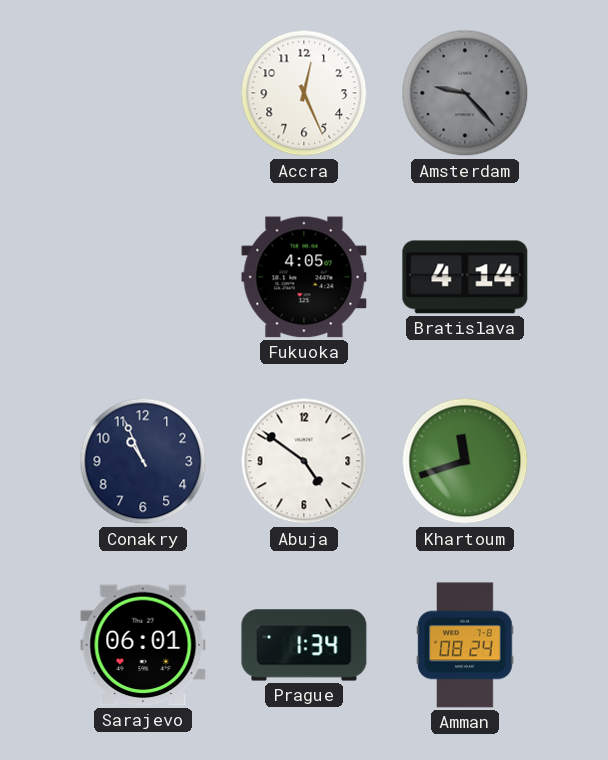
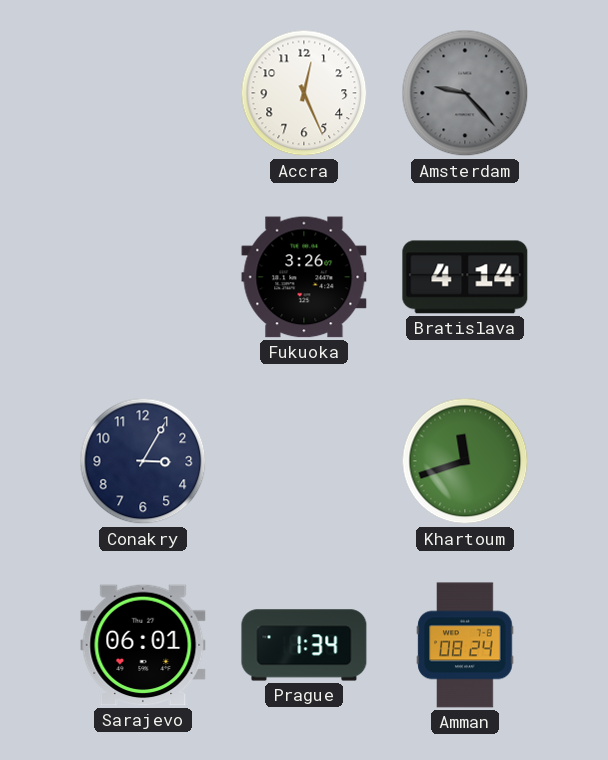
Fukuoka: 4:05 -> 3:26 (304, 277)
Conakry: 10:56 -> 3:05 (143, 461)
Abuja: 4:51 -> none (304, 461)
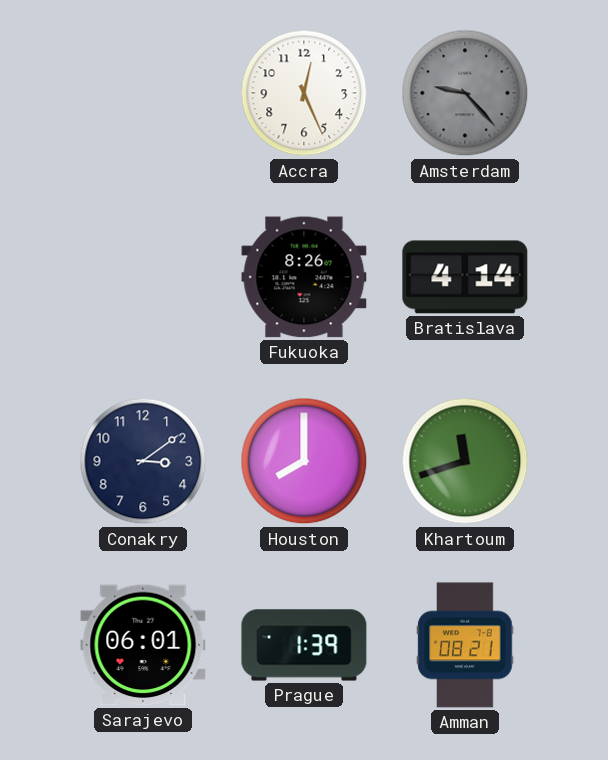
Fukuoka: 3:26 -> 8:26 (304, 277)
Conakry: 3:05 -> 3:09 (143, 461)
Houston: none -> 8:00 (304, 461)
Prague: 1:34 -> 1:39 (304, 645)
Amman: 08:24 -> 08:21 (465, 645)
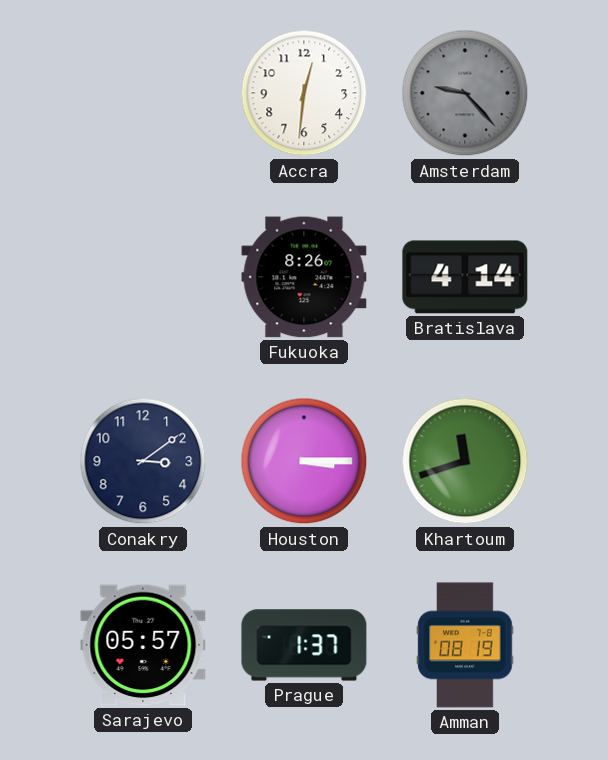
Accra: 12:26 -> 12:31 (304, 93)
Houston: 8:00 -> 3:15 (304, 461)
Sarajevo: 06:01 -> 05:57 (143, 645)
Prague: 1:39 -> 1:37 (304, 645)
Amman: 08:21 -> 08:19 (465, 645)
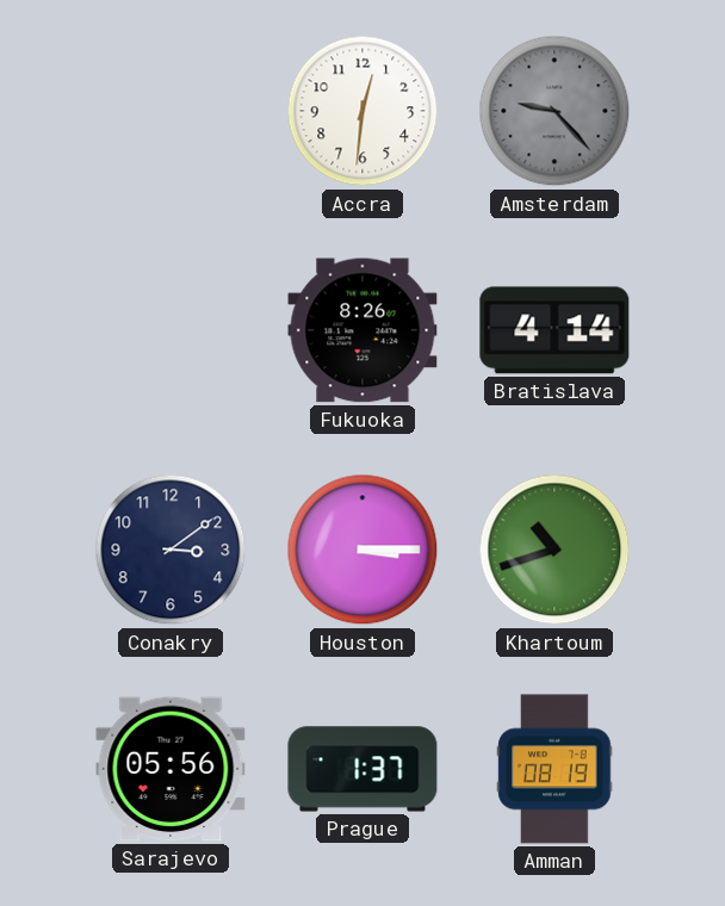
Khartoum: 11:42 -> 10:42 (554, 550)
Sarajevo: 05:57 -> 05:56 (171, 769)
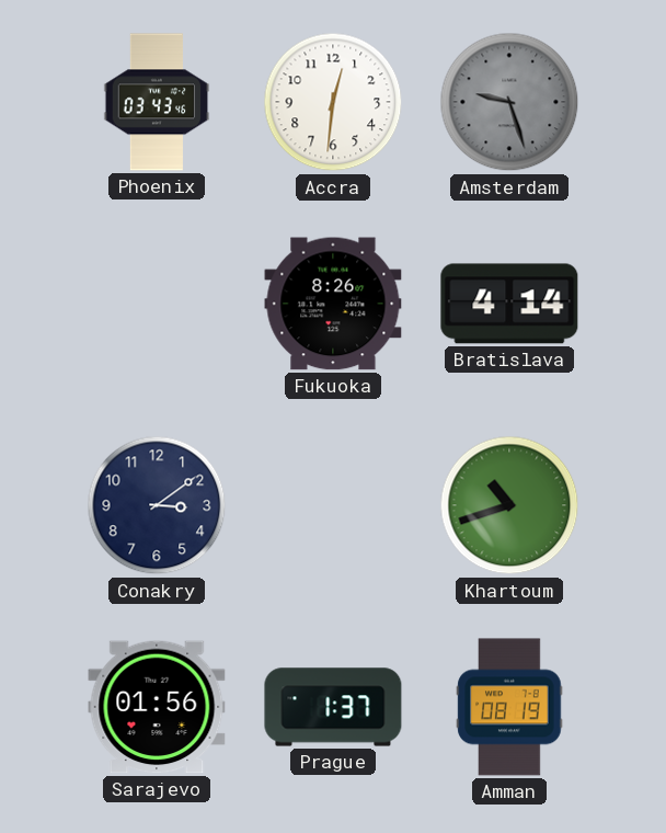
Phoenix: none -> 03:43 (157, 102)
Amsterdam: 9:23 -> 9:27 (509, 102)
Houston: 3:15 -> none (362, 550)
Sarajevo: 05:56 -> 01:56 (157, 707)
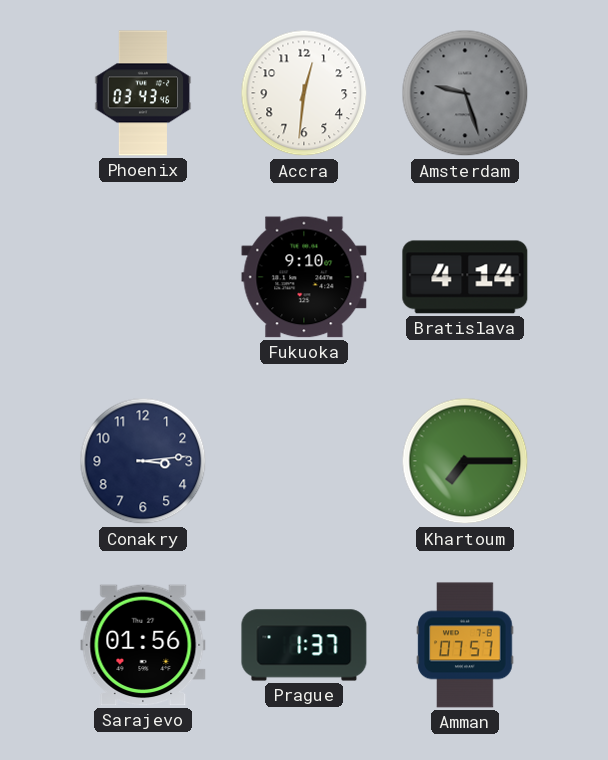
Fukuoka: 8:26 -> 9:10 (304, 277)
Conakry: 3:09 -> 3:14 (143, 461)
Khartoum: 10:42 -> 7:15 (465, 461)
Amman: 08:19 -> 07:57 (465, 645)
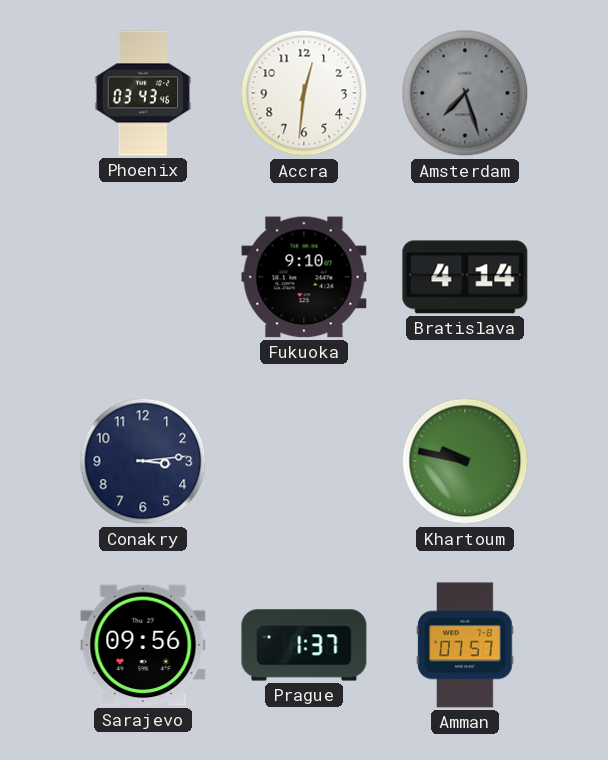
Amsterdam: 9:27 -> 7:27 (465, 93)
Khartoum: 7:15 -> 9:47 (465, 461)
Sarajevo: 01:56 -> 09:56 (143, 645)
